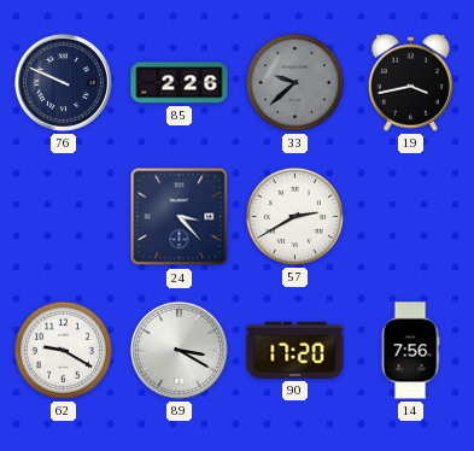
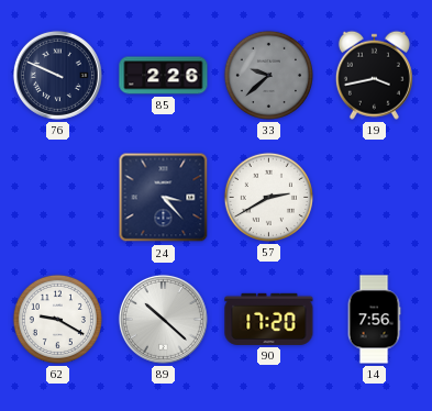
89: 3:20 -> 10:22 (163, 319)
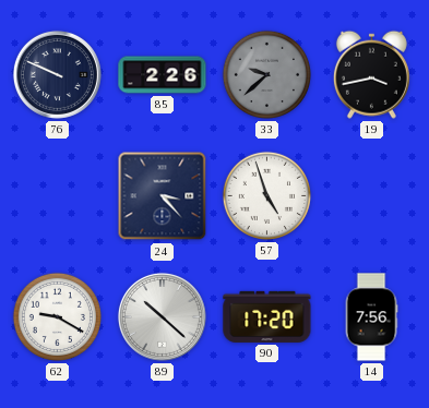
57: 2:40 -> 4:57 (266, 195)
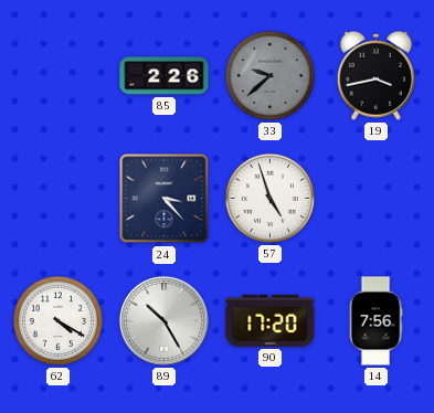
76: 9:49 -> none (57, 74)
62: 9:20 -> 4:20 (57, 320)
89: 10:22 -> 10:25 (163, 320)
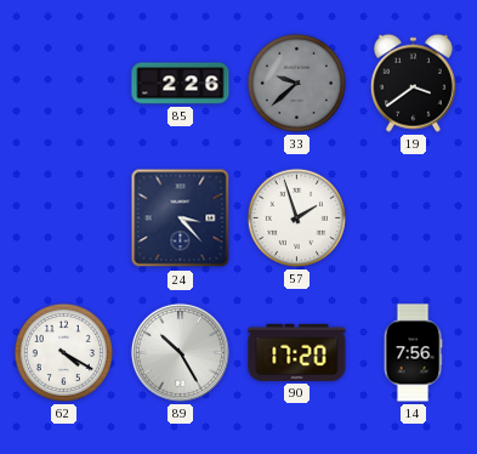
19: 3:43 -> 3:39 (413, 83)
57: 4:57 -> 1:57 (296, 217)
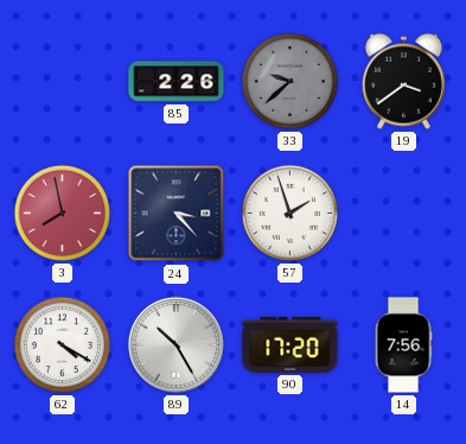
3: none -> 7:58 (62, 213)
